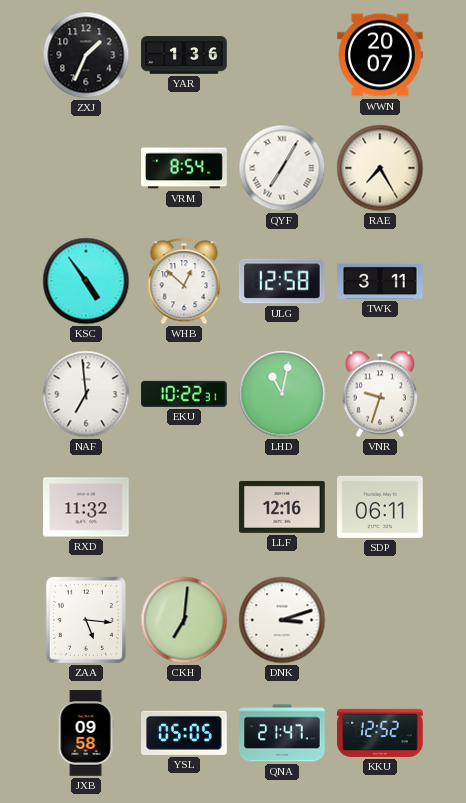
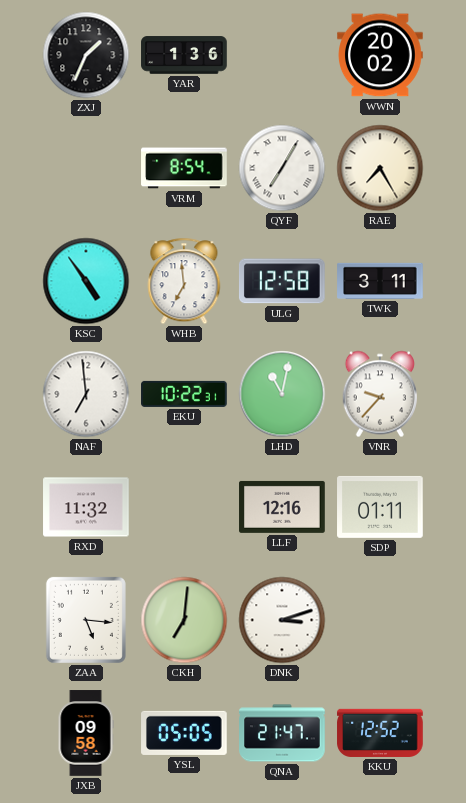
WWN: 20:07 -> 20:02 (380, 55)
WHB: 12:52 -> 6:59 (184, 281)
VNR: 9:33 -> 9:37 (379, 394)
SDP: 06:11 -> 01:11 (380, 507)
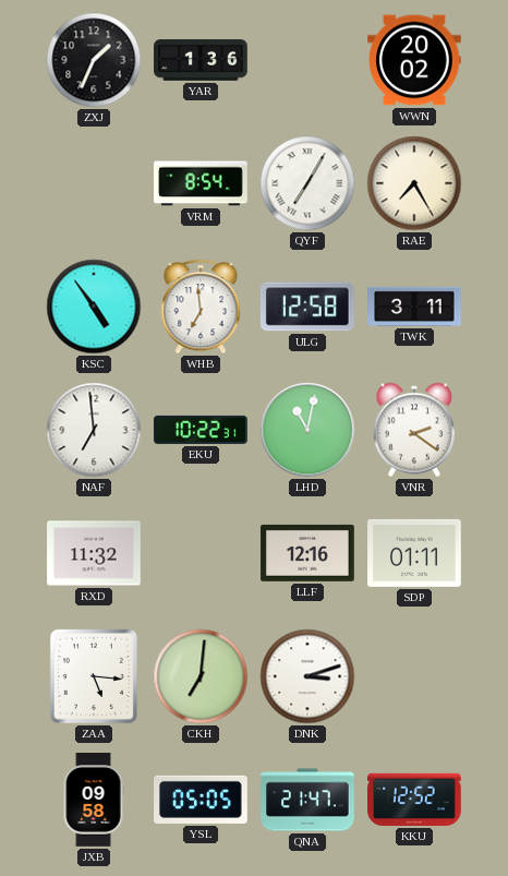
VNR: 9:37 -> 2:21 (413, 430)
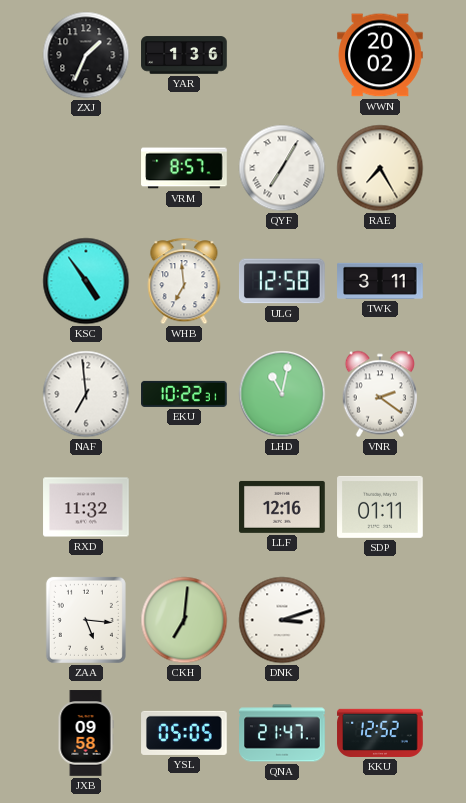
VRM: 8:54 -> 8:57 (184, 168)
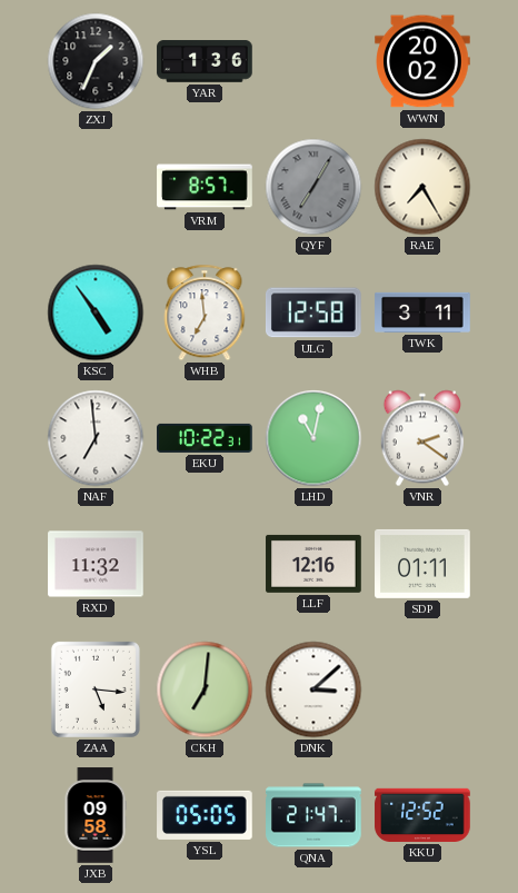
QYF dial: white -> grey (313, 187)
DNK: 3:12 -> 3:08 (313, 689)
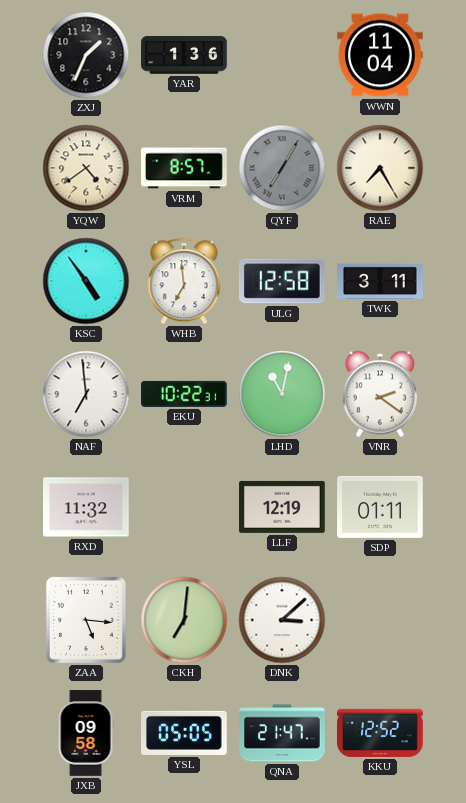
WWN: 20:02 -> 11:04 (380, 55)
YQW: none -> 4:39 (86, 168)
LLF: 12:16 -> 12:19 (282, 507)
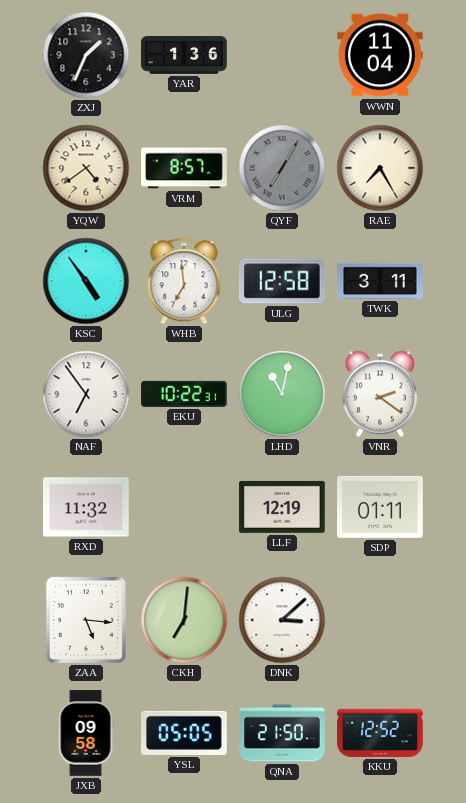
NAF: 6:59 -> 6:54 (86, 394)
QNA: 21:47 -> 21:50 (282, 733)
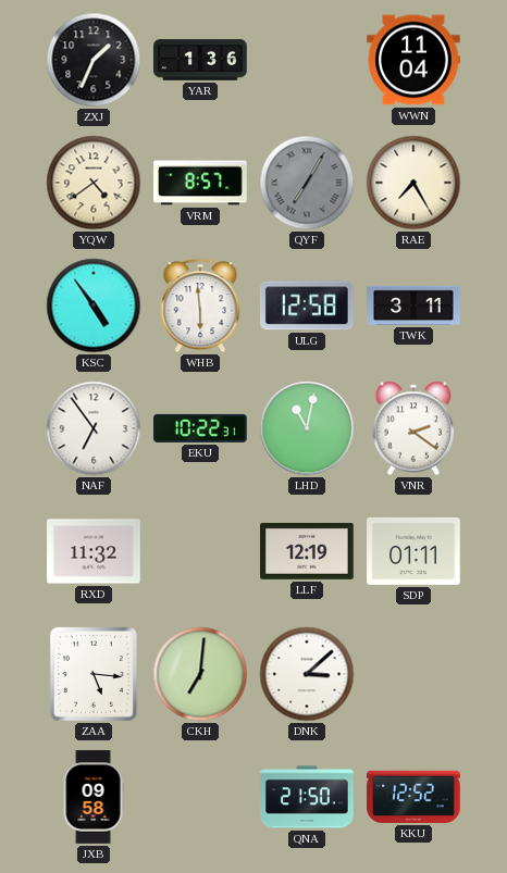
WHB: 6:59 -> 5:59 (200, 305)
YSL: 05:05 -> none (184, 733)
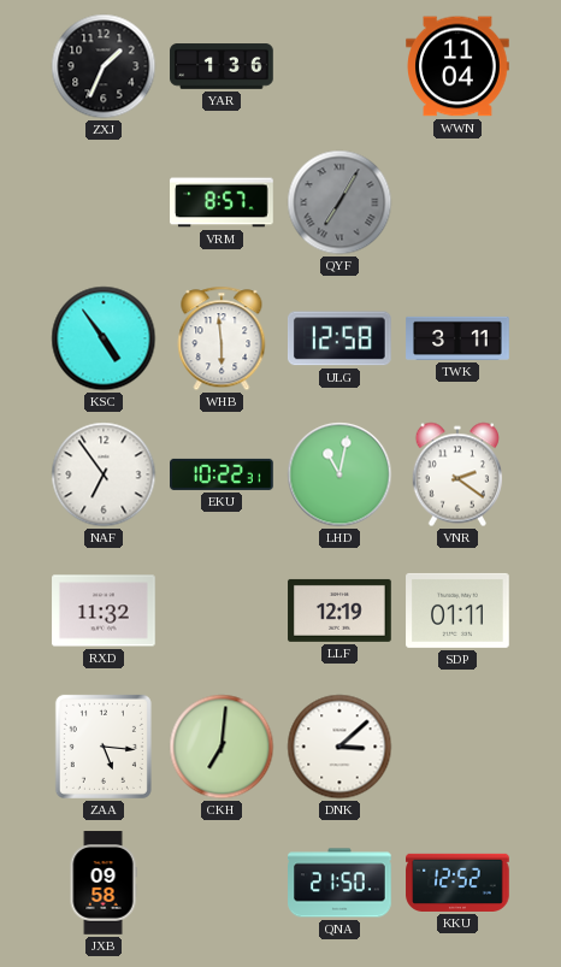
YQW: 4:39 -> none (94, 183)
RAE: 7:25 -> none (413, 183)
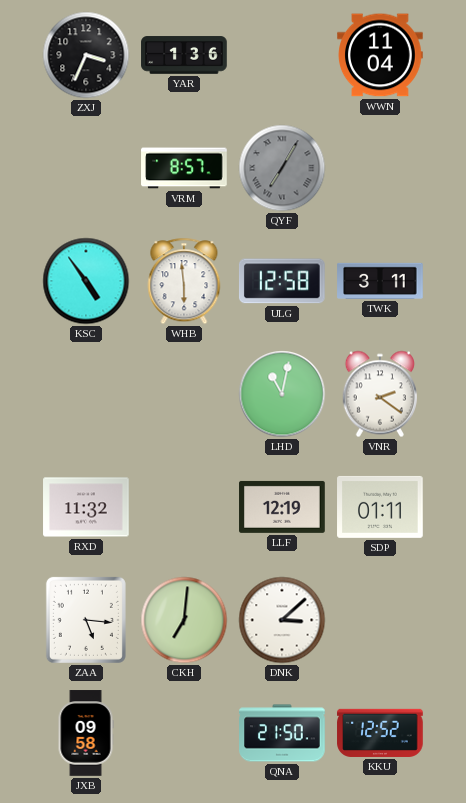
ZXJ: 1:34 -> 3:34 (86, 55)
NAF: 6:54 -> none (104, 474)
EKU: 10:22 -> none (222, 474)
